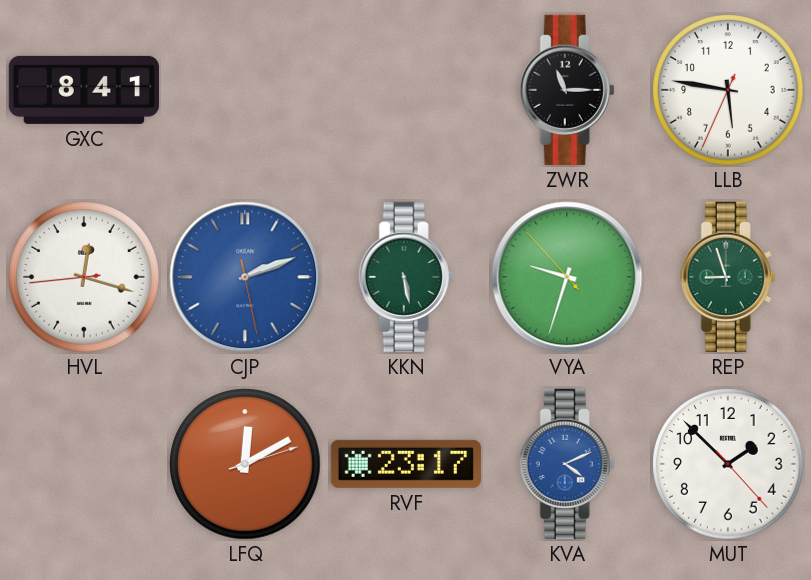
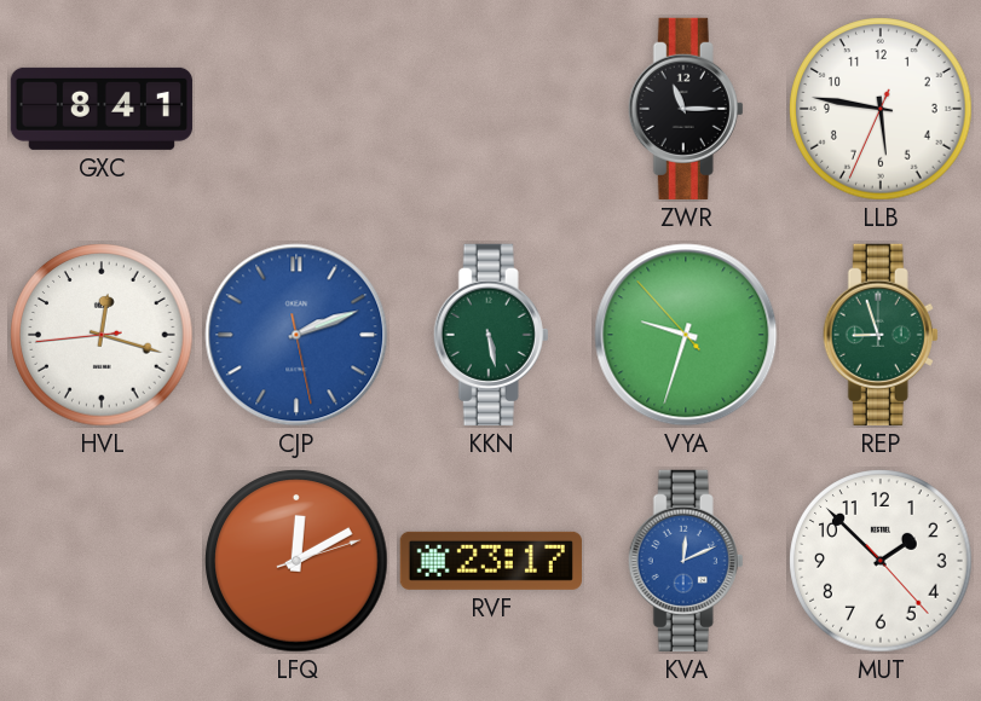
KVA: 4:11 -> 12:11 (686, 561)
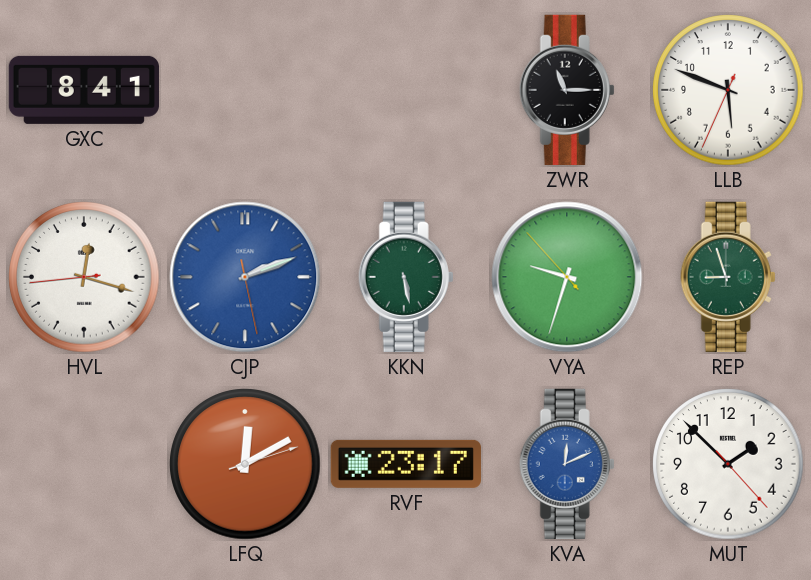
LLB: 5:46 -> 5:48 (728, 90)
